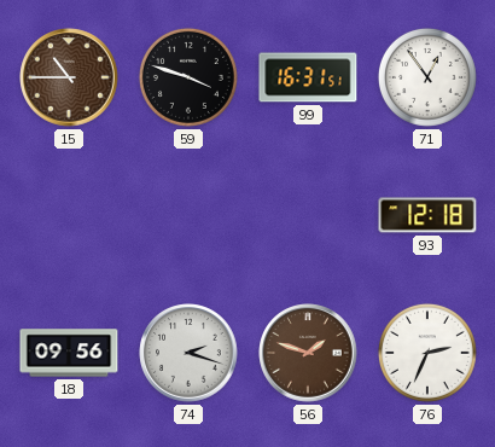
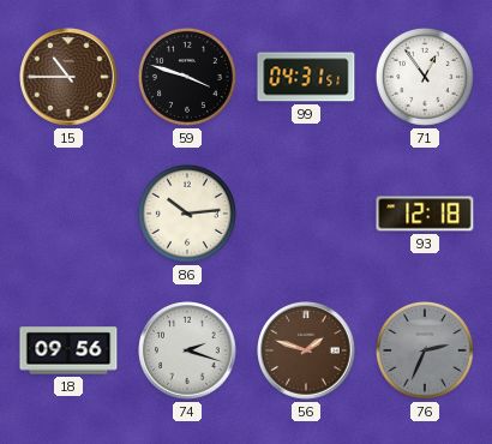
99: 16:31 -> 04:31 (306, 77)
86: none -> 10:14 (187, 214)
76 dial: white -> grey (425, 350)
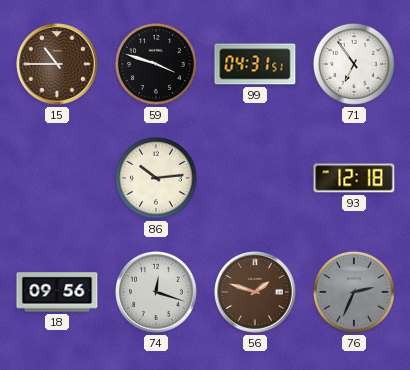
71: 12:54 -> 6:54 (354, 64)
74: 2:18 -> 12:18 (156, 292)
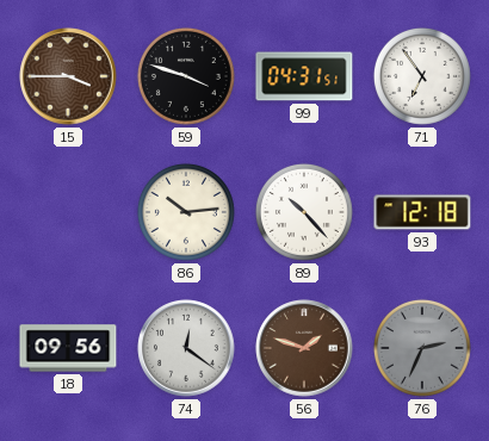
15: 10:45 -> 3:45 (68, 76)
89: none -> 10:23 (304, 212)
74: 12:18 -> 12:21 (186, 348)
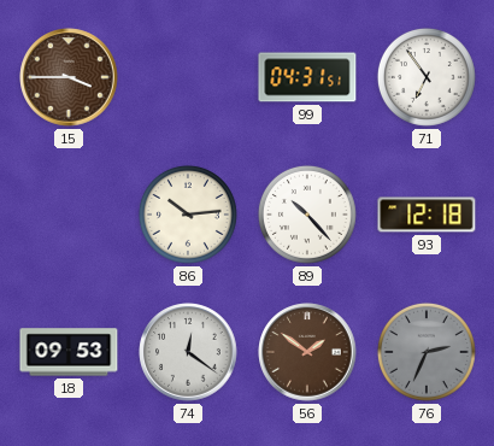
59: 3:48 -> none (186, 76)
18: 09:56 -> 09:53 (69, 352)
56: 1:48 -> 1:51 (307, 352)
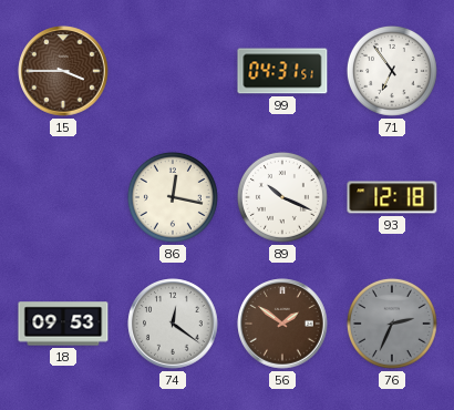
86: 10:14 -> 12:17 (173, 197)
89: 10:23 -> 10:19 (282, 197)
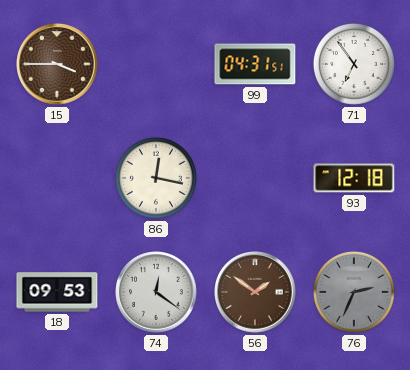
89: 10:19 -> none (282, 197)
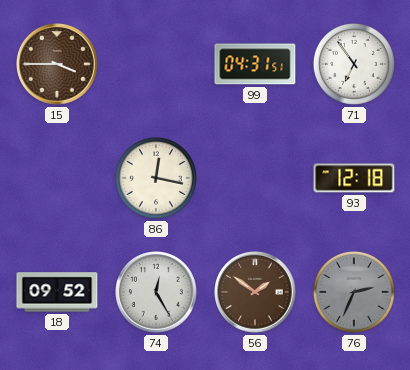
18: 09:53 -> 09:52 (57, 292)
74: 12:21 -> 12:25 (156, 292)
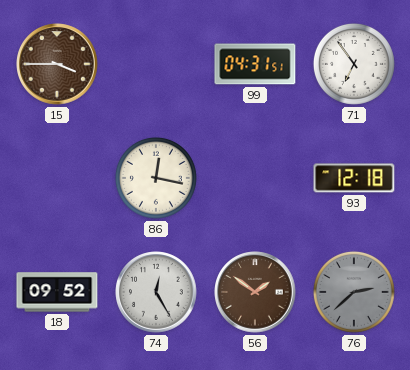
76: 2:34 -> 2:38 (354, 292)
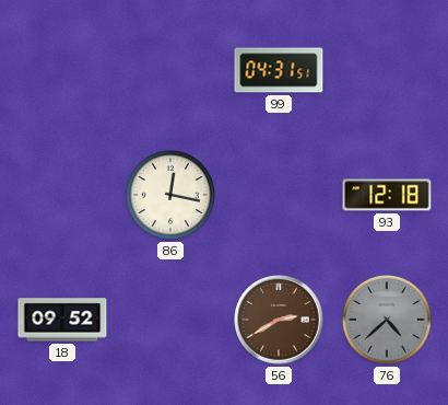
15: 3:45 -> none (57, 64)
71: 6:54 -> none (354, 64)
74: 12:25 -> none (156, 292)
56: 1:51 -> 2:40 (279, 320)
76: 2:38 -> 4:38 (387, 320)
